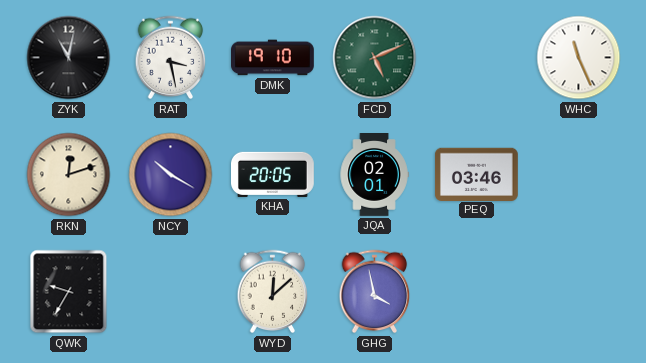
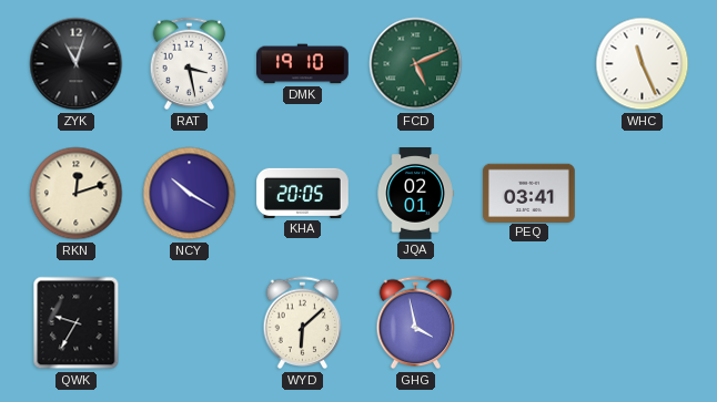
ZYK: 11:02 -> 11:03 (77, 64)
PEQ: 03:46 -> 03:41 (529, 193)
WYD: 12:08 -> 6:08 (303, 323)
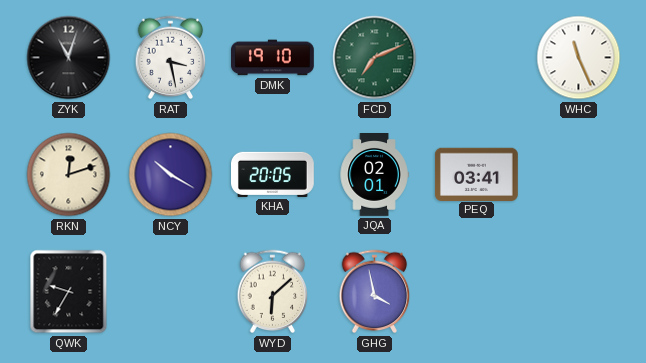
FCD: 5:11 -> 7:11 (375, 58)
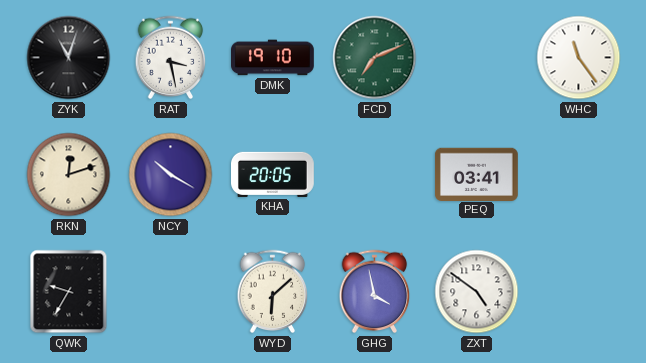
WHC: 11:26 -> 11:24 (579, 58)
JQA: 02:01 -> none (374, 175)
ZXT: none -> 4:51 (477, 292)
